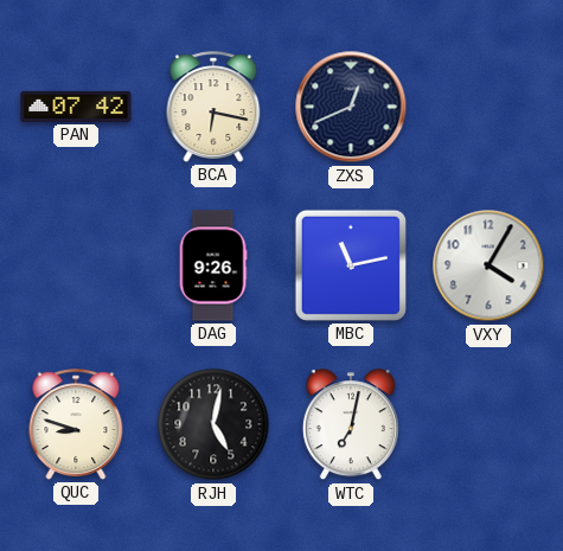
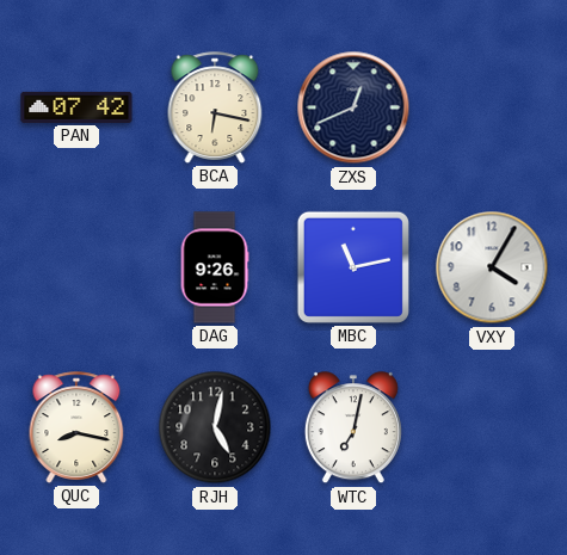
QUC: 8:48 -> 8:17 (76, 427)
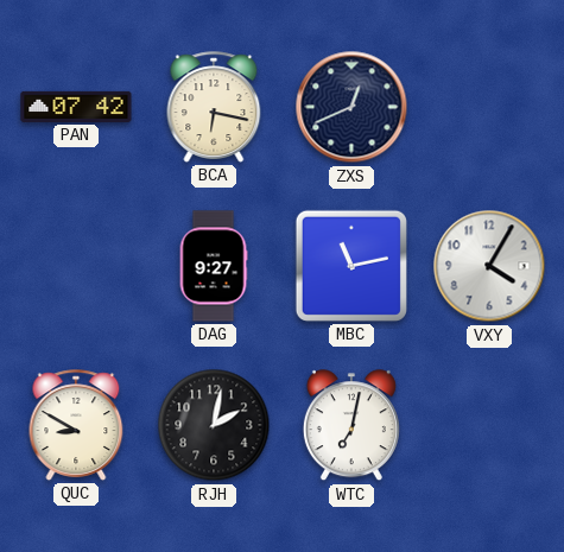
DAG: 9:26 -> 9:27 (214, 266)
QUC: 8:17 -> 8:50 (76, 425)
RJH: 5:02 -> 2:02 (214, 425)
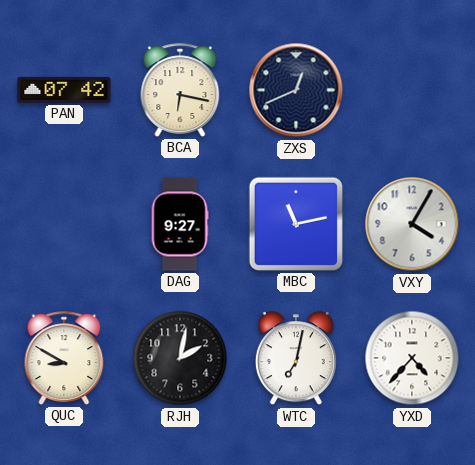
YXD: none -> 4:37 (412, 358)
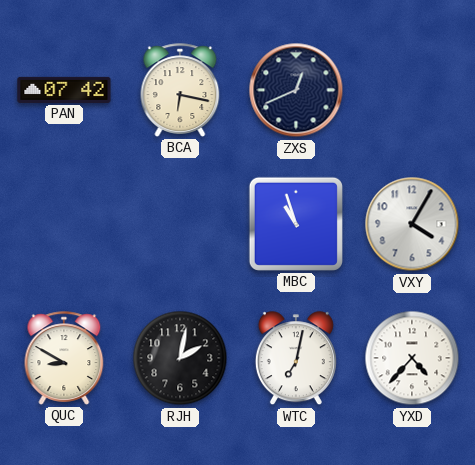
DAG: 9:27 -> none (180, 224)
MBC: 11:13 -> 10:57 (296, 224)
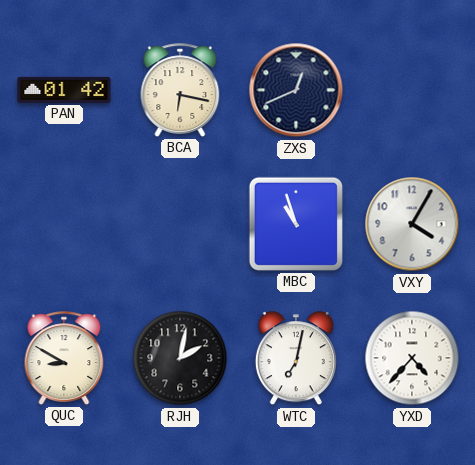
PAN: 07:42 -> 01:42 (64, 90)
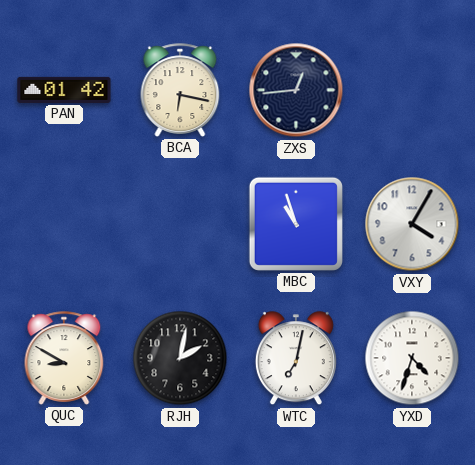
ZXS: 12:41 -> 12:44 (296, 90)
YXD: 4:37 -> 4:33 (412, 358)
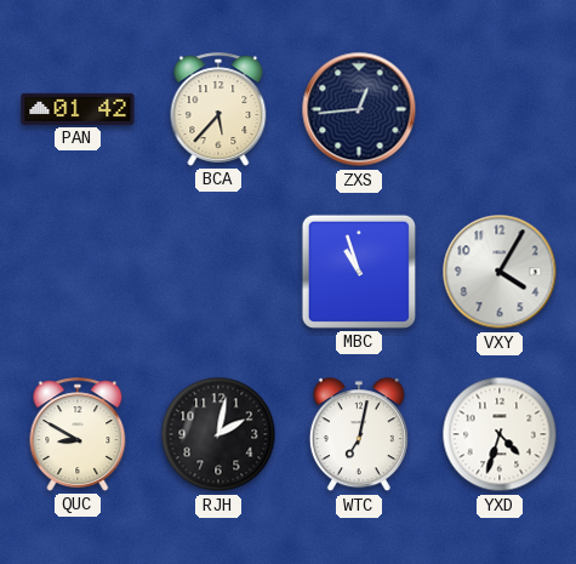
BCA: 6:17 -> 5:37 (218, 109)
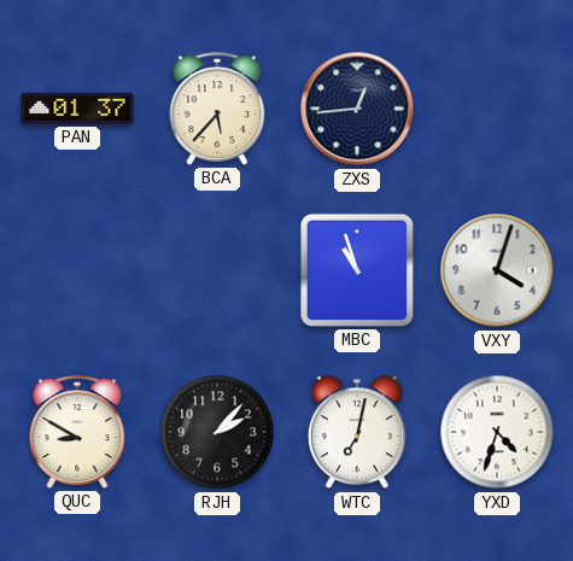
PAN: 01:42 -> 01:37 (77, 109)
VXY: 4:05 -> 4:03 (497, 270)
RJH: 2:02 -> 2:07 (217, 432)
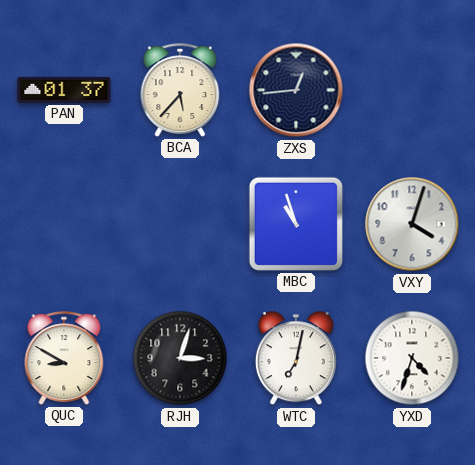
RJH: 2:07 -> 3:03 (180, 358)
